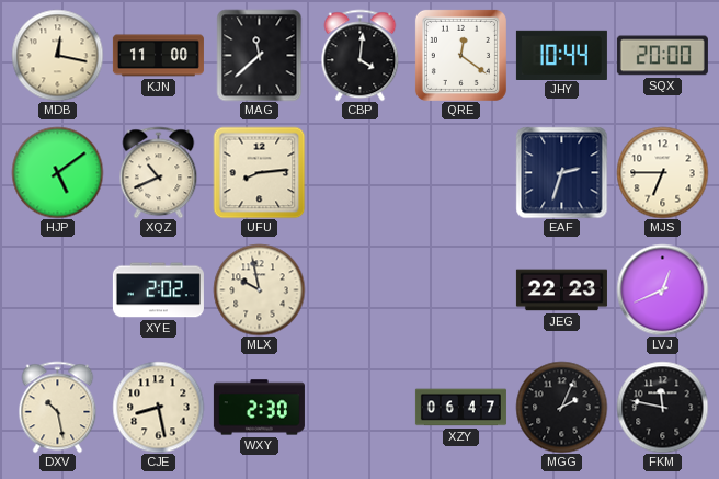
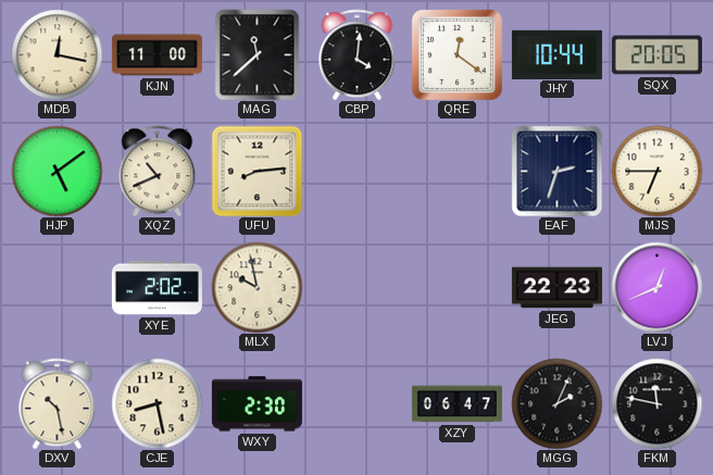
SQX: 20:00 -> 20:05 (656, 55)
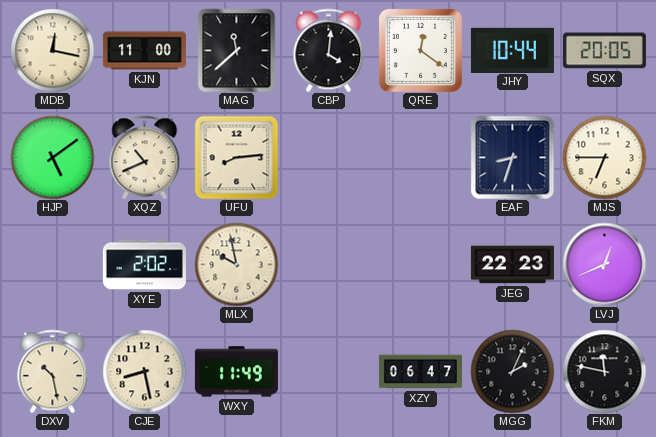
EAF: 2:33 -> 8:33 (512, 157)
WXY: 2:30 -> 11:49 (236, 372)
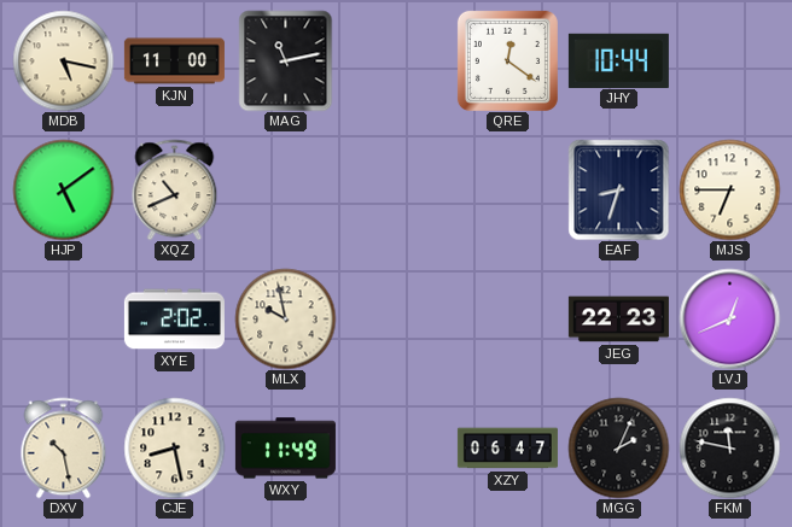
MDB: 12:17 -> 5:17 (63, 60)
MAG: 11:38 -> 11:13 (286, 60)
CBP: 4:01 -> none (329, 50)
SQX: 20:05 -> none (604, 51)
UFU: 8:14 -> none (236, 157)
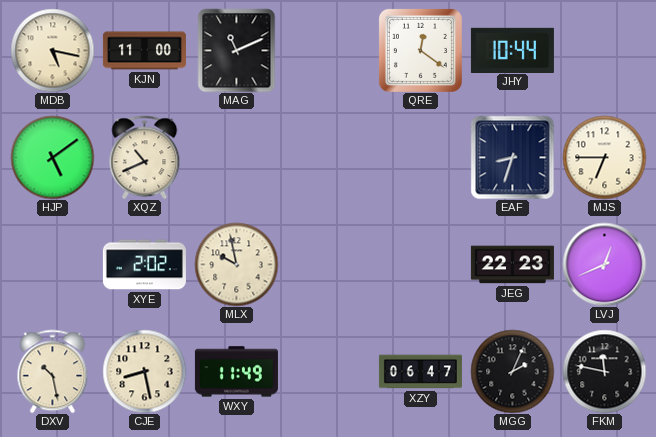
MAG: 11:13 -> 11:11 (237, 50)
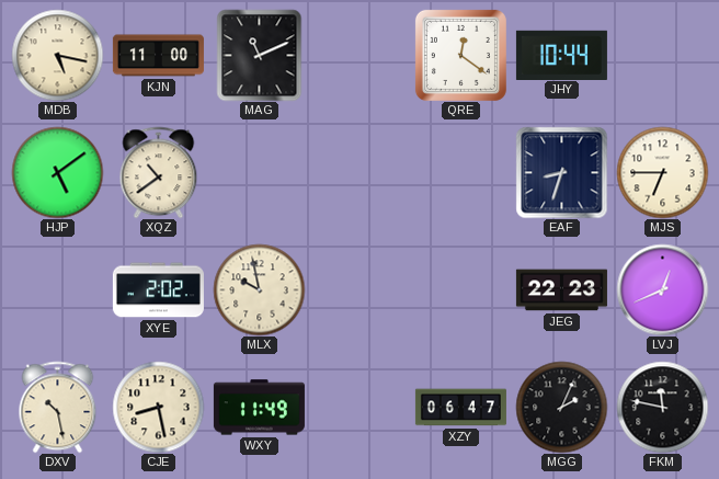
XQZ: 10:41 -> 10:39 (159, 172)
